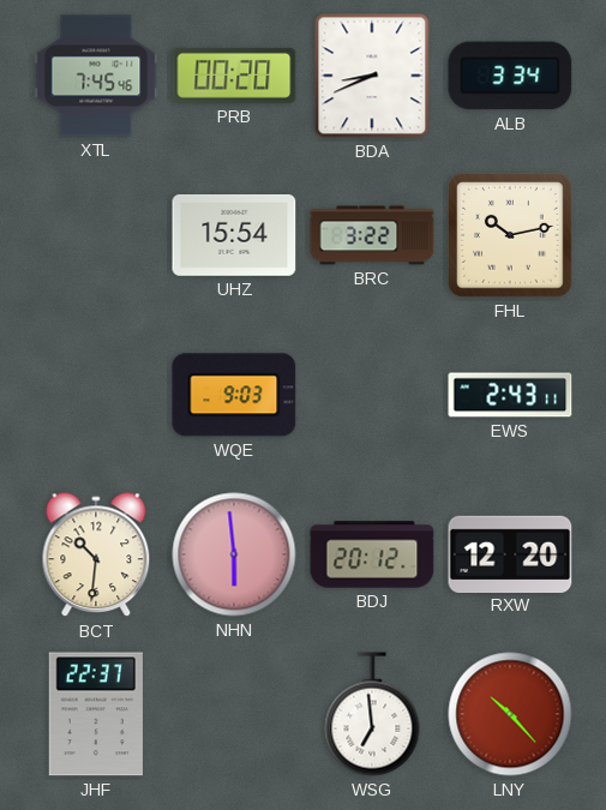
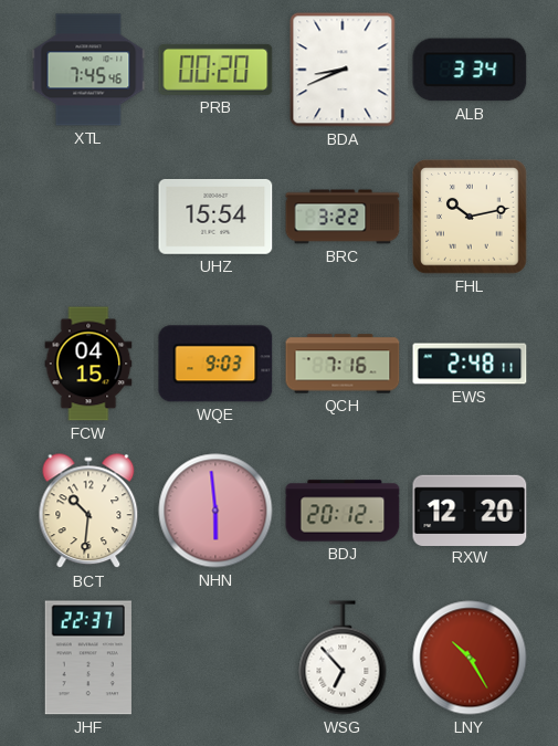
FCW: none -> 04:15 (88, 364)
QCH: none -> 7:16 (343, 364)
EWS: 2:43 -> 2:48 (470, 364)
WSG: 6:59 -> 6:53 (343, 658)
LNY: 10:23 -> 10:25 (470, 658)
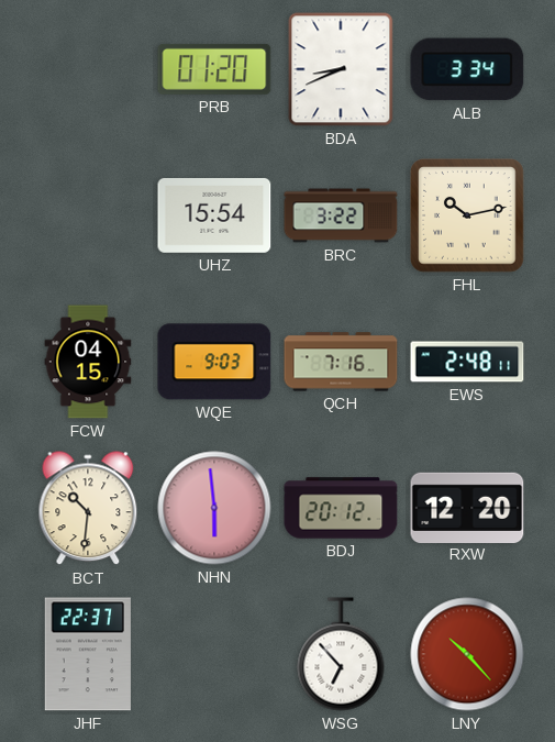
XTL: 7:45 -> none (88, 70)
PRB: 00:20 -> 01:20 (214, 69)
LNY: 10:25 -> 10:23 (467, 654)
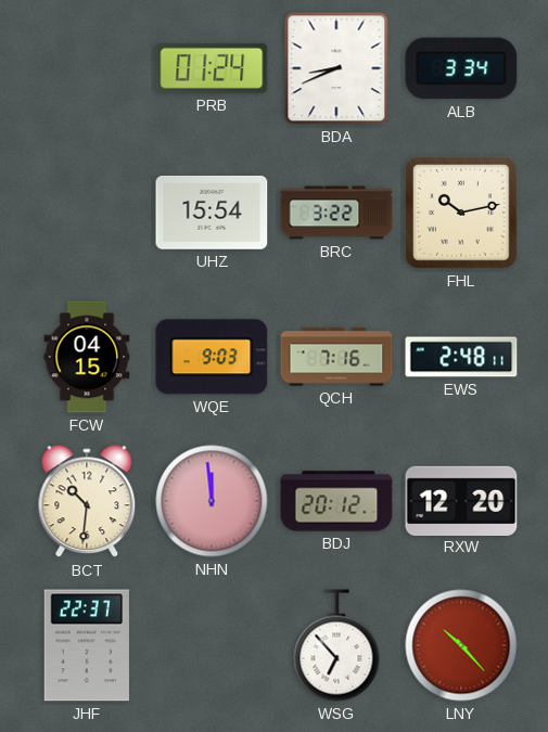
PRB: 01:20 -> 01:24 (212, 68)
NHN: 5:59 -> 11:59 (212, 501)
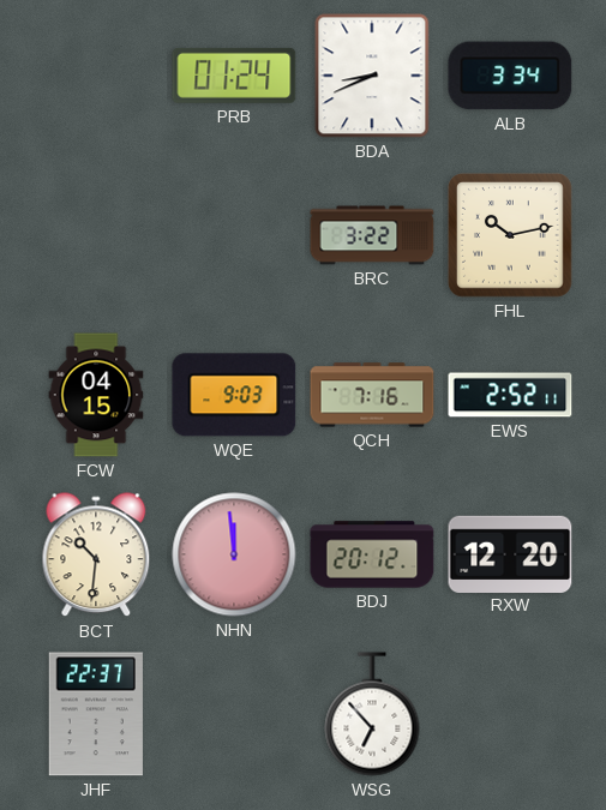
UHZ: 15:54 -> none (212, 213)
EWS: 2:48 -> 2:52 (510, 395)
LNY: 10:23 -> none (461, 645)
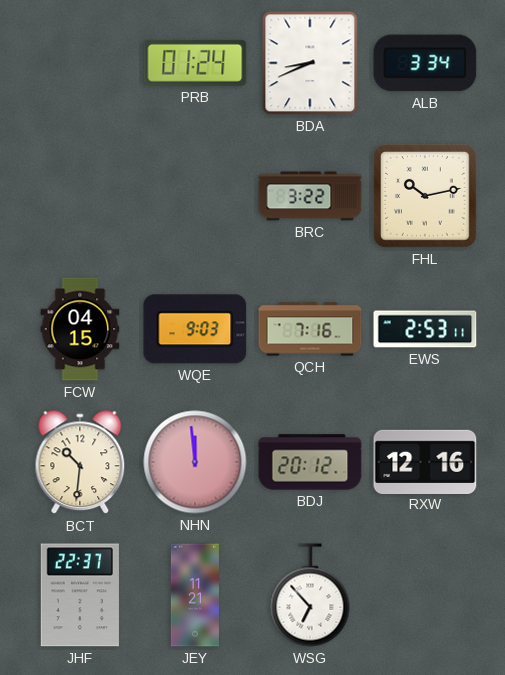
EWS: 2:52 -> 2:53 (425, 329)
RXW: 12:20 -> 12:16 (425, 461)
JEY: none -> 11:21 (195, 595)
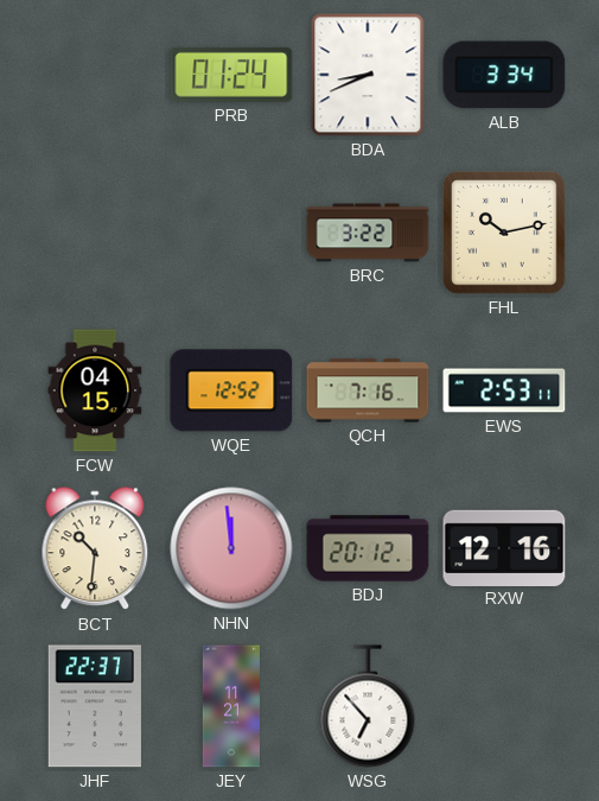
WQE: 9:03 -> 12:52 (231, 390)
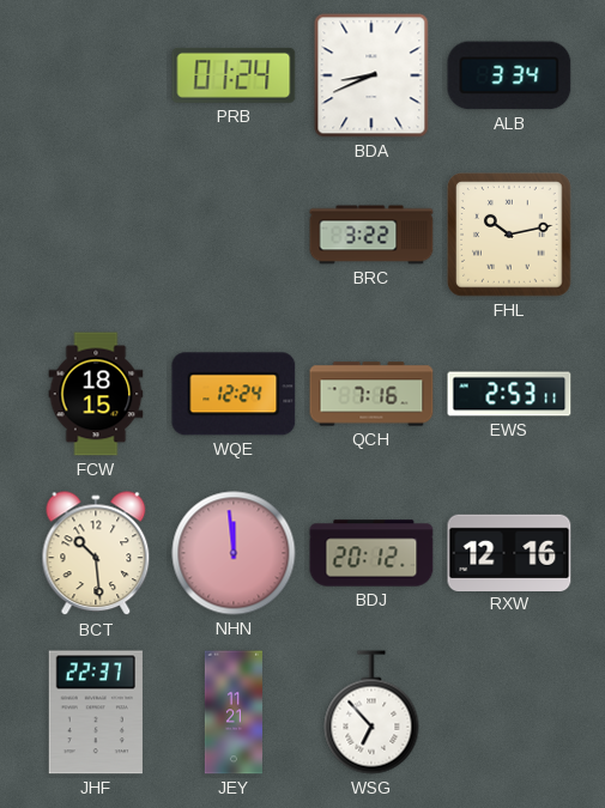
FCW: 04:15 -> 18:15 (96, 394)
WQE: 12:52 -> 12:24 (234, 394)
BCT: 10:31 -> 10:29 (96, 554)
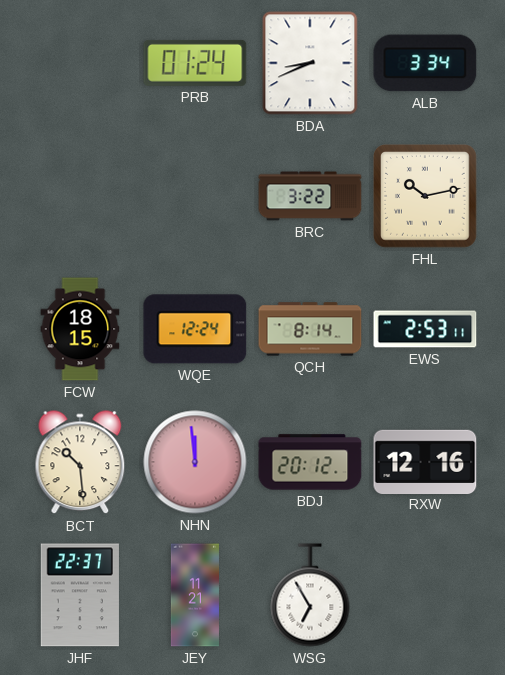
QCH: 7:16 -> 8:14 (310, 329)
WSG: 6:53 -> 6:55 (310, 595)
